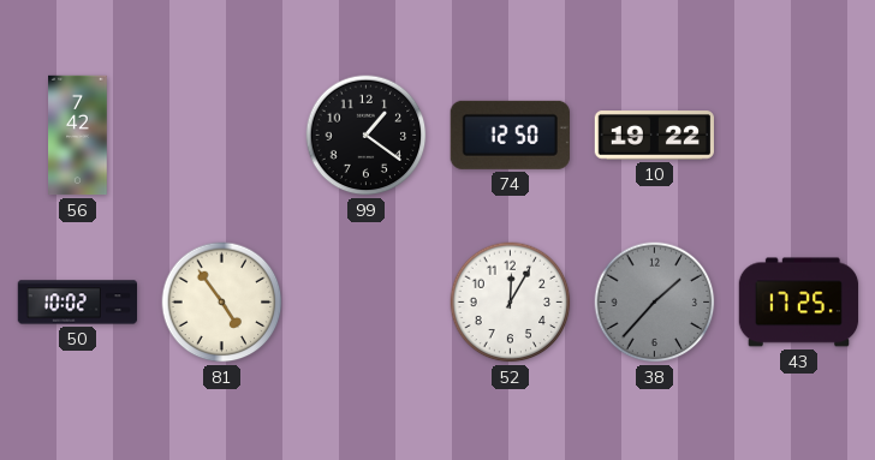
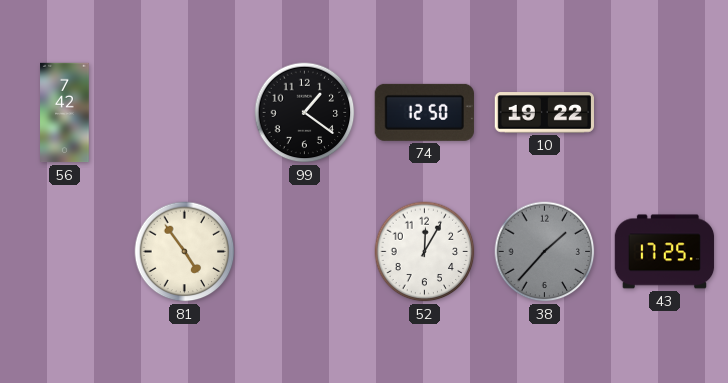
50: 10:02 -> none (78, 303)
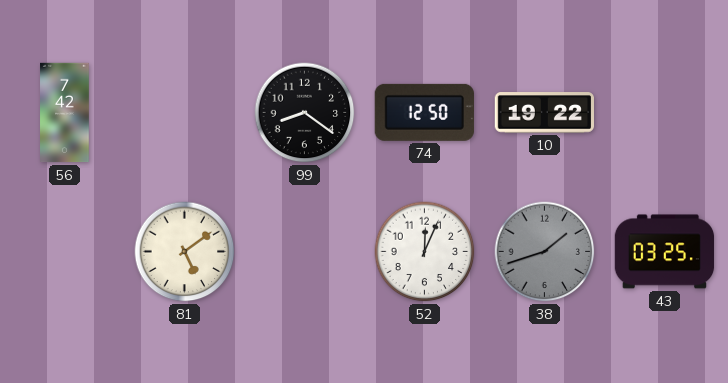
99: 1:21 -> 8:21 (305, 113)
81: 4:54 -> 5:09 (185, 252)
52: 12:05 -> 12:04 (425, 252)
38: 1:37 -> 1:42 (545, 252)
43: 17:25 -> 03:25 (665, 252)
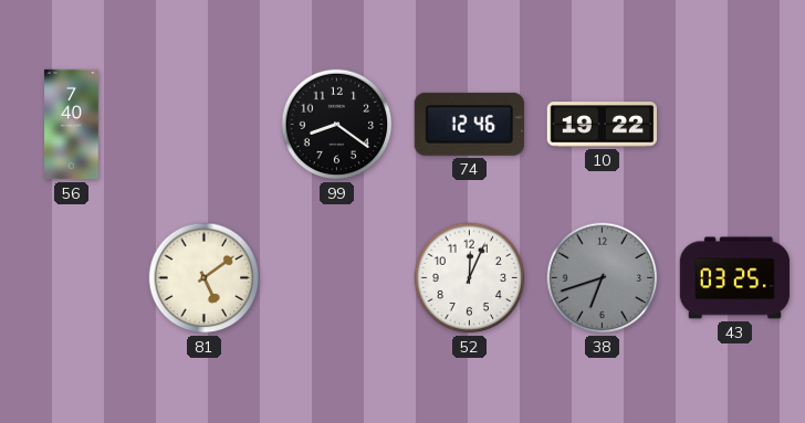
56: 7:42 -> 7:40 (72, 125)
74: 12:50 -> 12:46 (469, 124)
38: 1:42 -> 6:42 (603, 278)
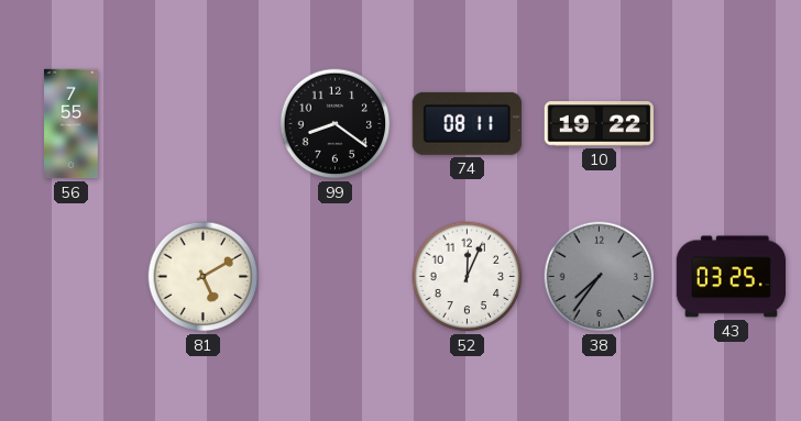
56: 7:40 -> 7:55 (72, 124)
74: 12:46 -> 08:11 (467, 123)
81: 5:09 -> 5:10 (204, 277)
38: 6:42 -> 7:36 (600, 277)
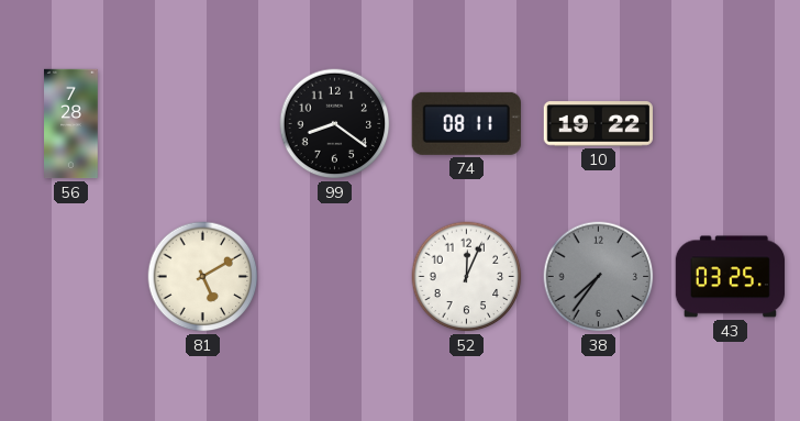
56: 7:55 -> 7:28 (71, 124)
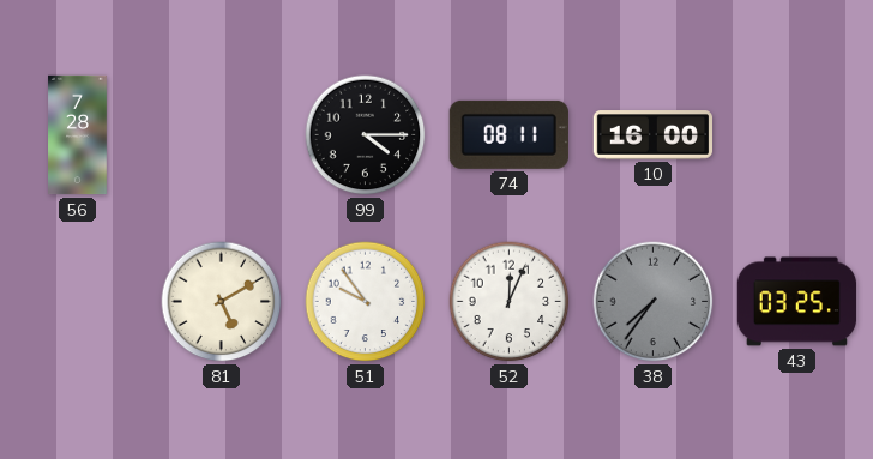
99: 8:21 -> 4:15 (366, 135)
10: 19:22 -> 16:00 (652, 135)
51: none -> 9:54 (366, 302)
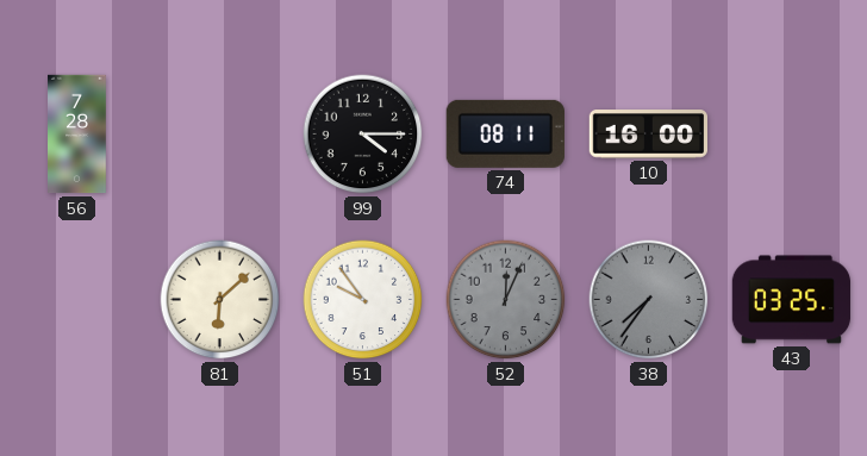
81: 5:10 -> 6:08 (220, 300)
52 dial: white -> grey (506, 300)
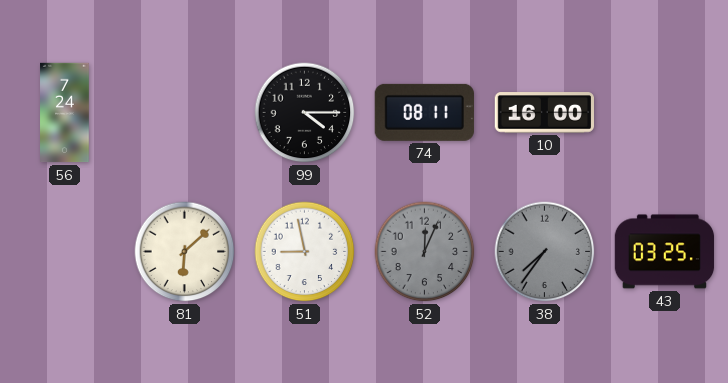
56: 7:28 -> 7:24 (65, 113)
51: 9:54 -> 8:58 (305, 252)
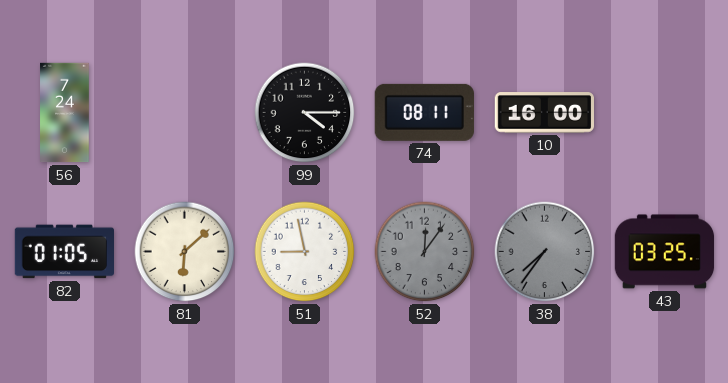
82: none -> 01:05 (64, 252)
52: 12:04 -> 12:06 (425, 252)
